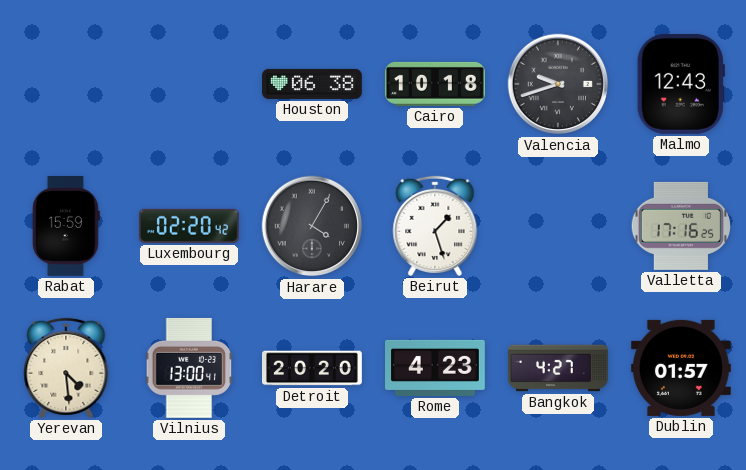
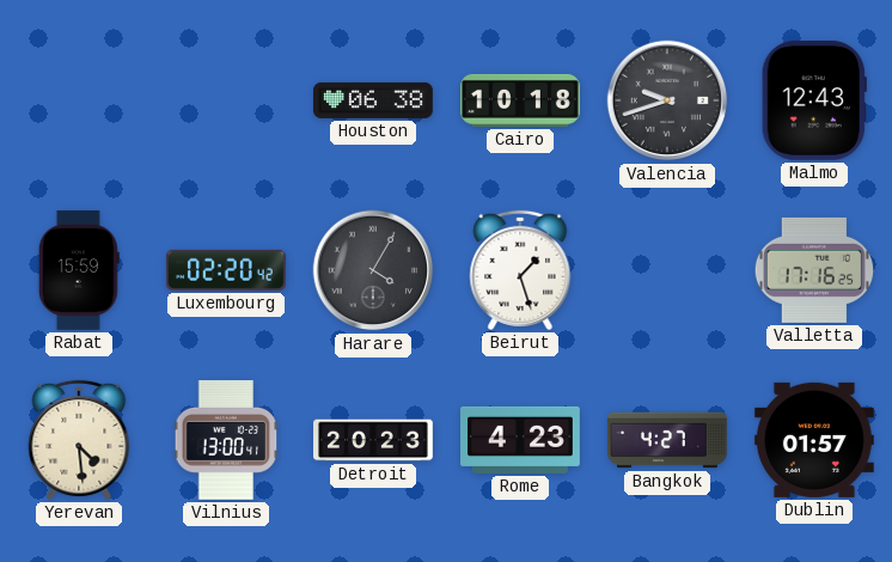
Detroit: 20:20 -> 20:23 (374, 440)
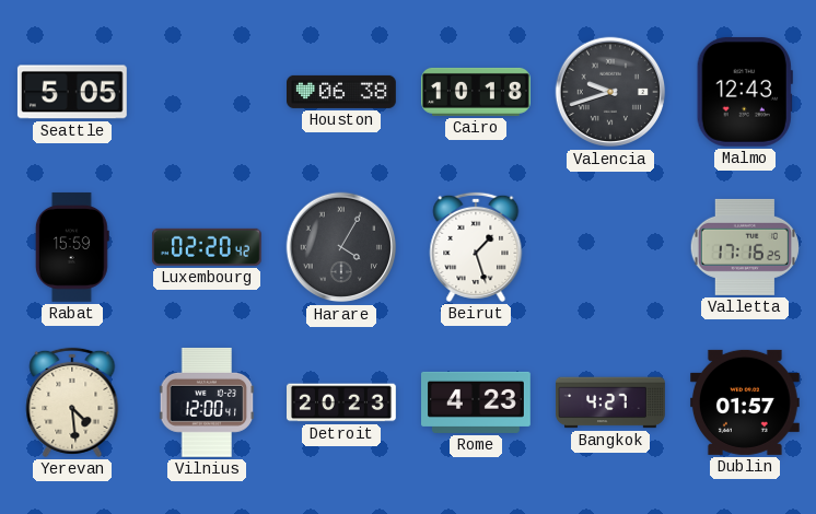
Seattle: none -> 5:05 (72, 92)
Vilnius: 13:00 -> 12:00 (207, 402)
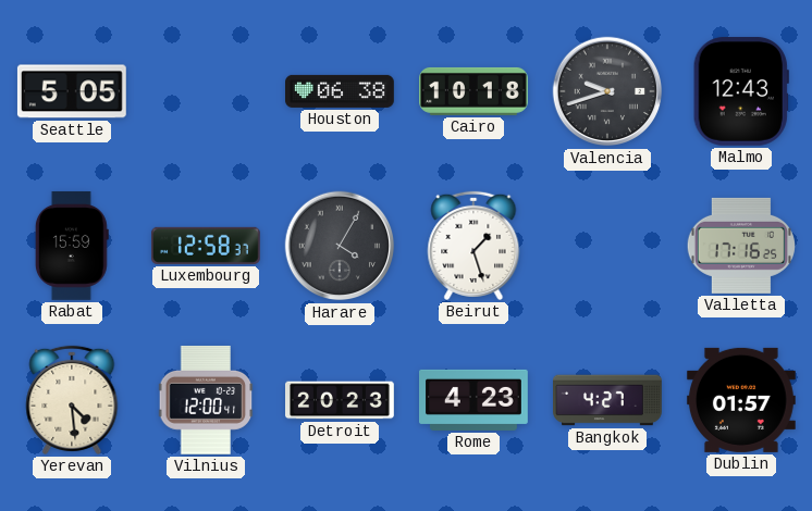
Luxembourg: 02:20 -> 12:58 (206, 246)
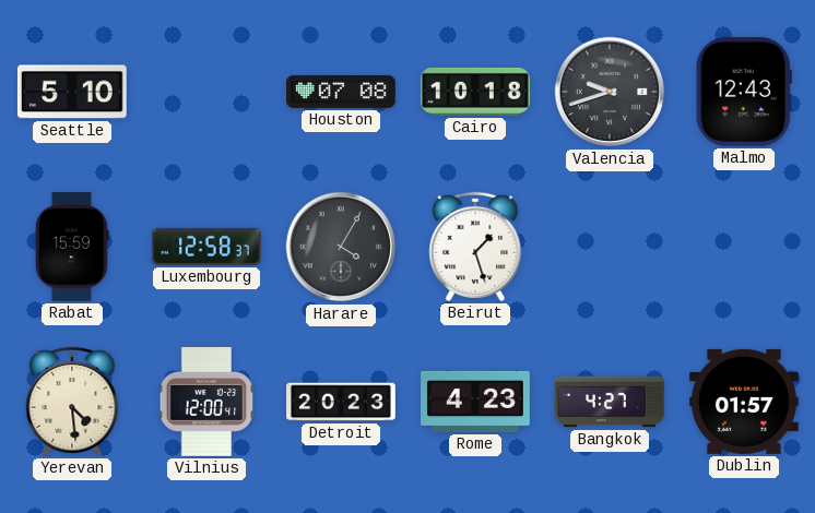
Seattle: 5:05 -> 5:10 (72, 92)
Houston: 06:38 -> 07:08 (342, 92)
Valletta: 17:16 -> none (741, 246)
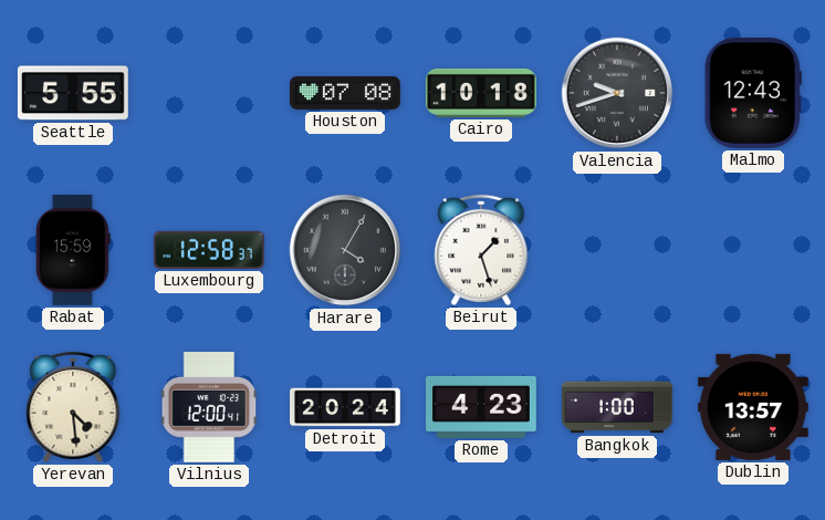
Seattle: 5:10 -> 5:55 (73, 93)
Detroit: 20:23 -> 20:24 (346, 407)
Bangkok: 4:27 -> 1:00 (618, 407)
Dublin: 01:57 -> 13:57 (753, 407)
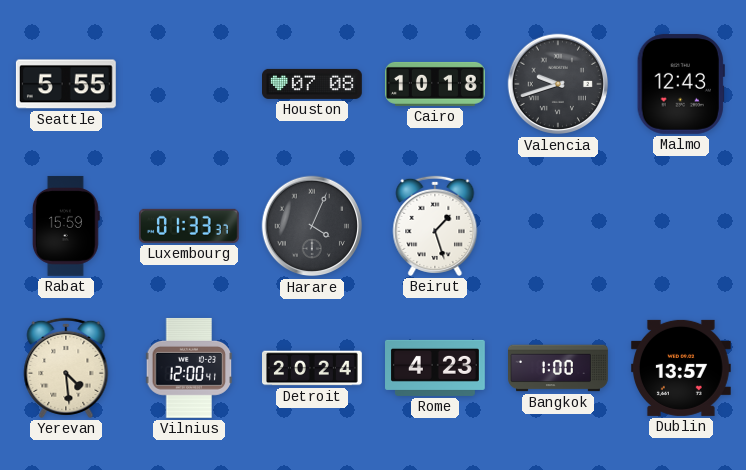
Luxembourg: 12:58 -> 01:33 (189, 226)
Harare: 4:05 -> 4:04 (312, 226)
